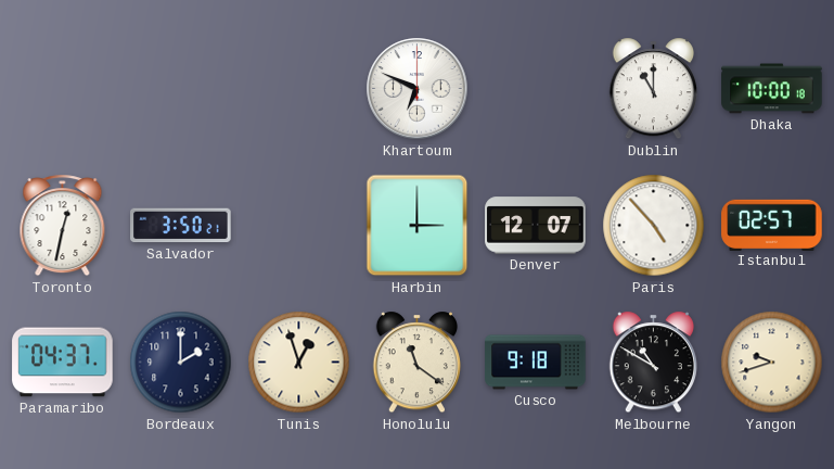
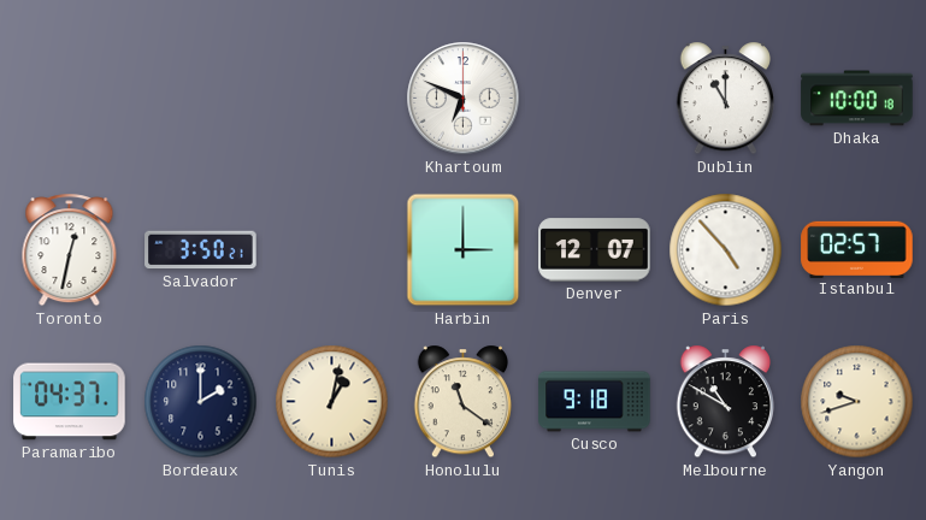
Tunis: 12:57 -> 1:02 (332, 402)
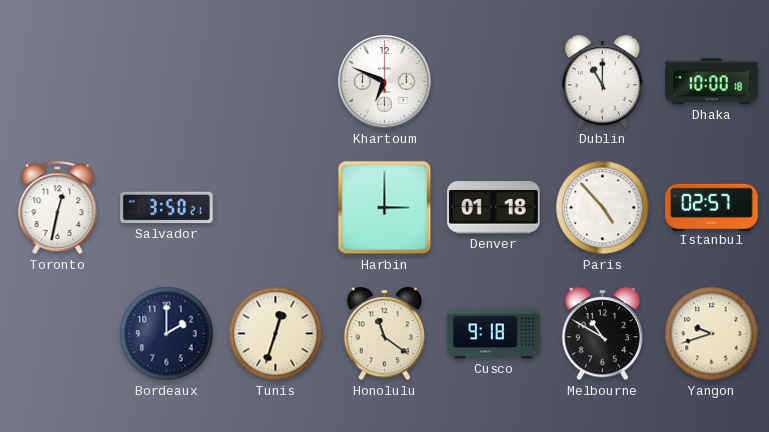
Denver: 12:07 -> 01:18 (494, 208)
Paramaribo: 04:37 -> none (70, 402)
Tunis: 1:02 -> 12:33 (276, 334)
